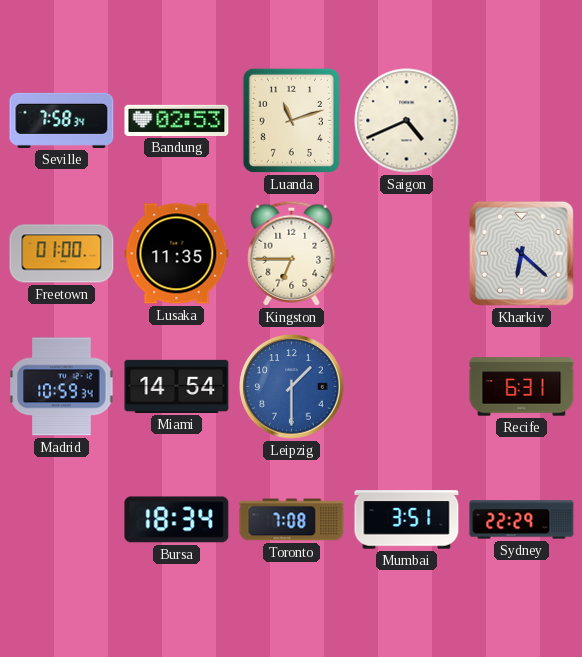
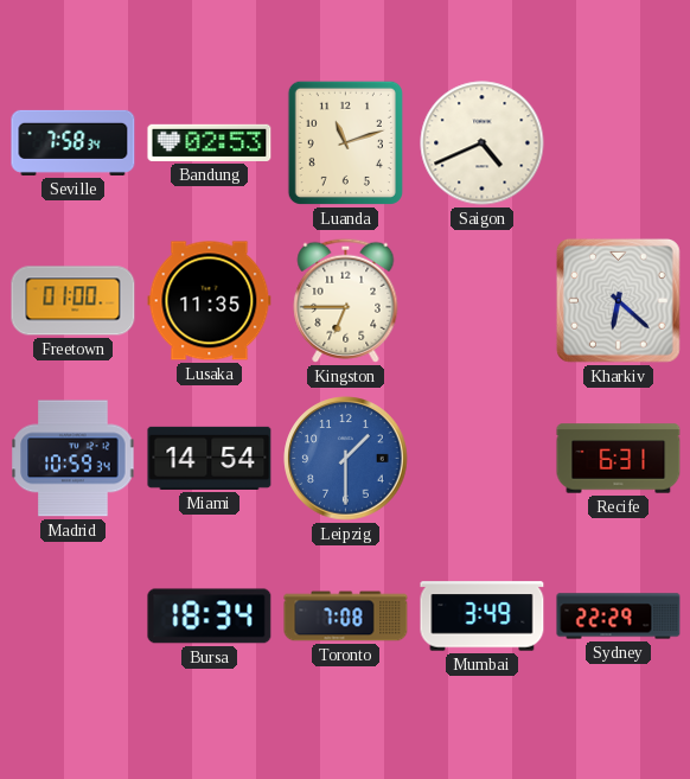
Mumbai: 3:51 -> 3:49 (483, 617)
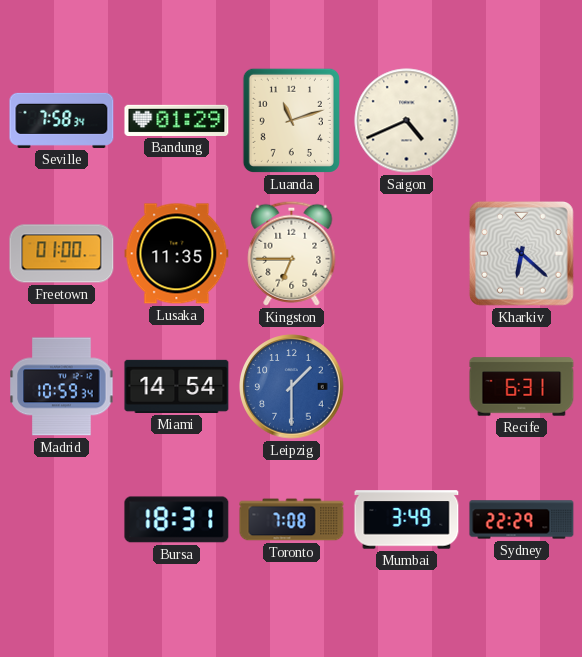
Bandung: 02:53 -> 01:29 (177, 120)
Bursa: 18:34 -> 18:31 (177, 520)
